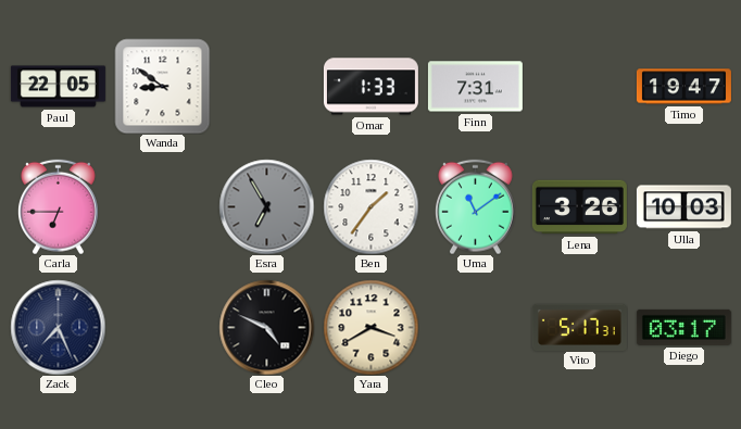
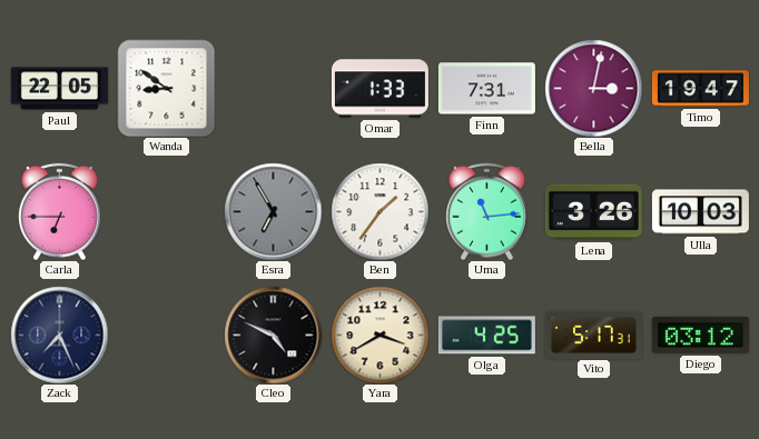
Bella: none -> 3:02 (593, 88)
Uma: 11:09 -> 11:14 (486, 211)
Olga: none -> 4:25 (486, 336)
Diego: 03:17 -> 03:12 (700, 335)
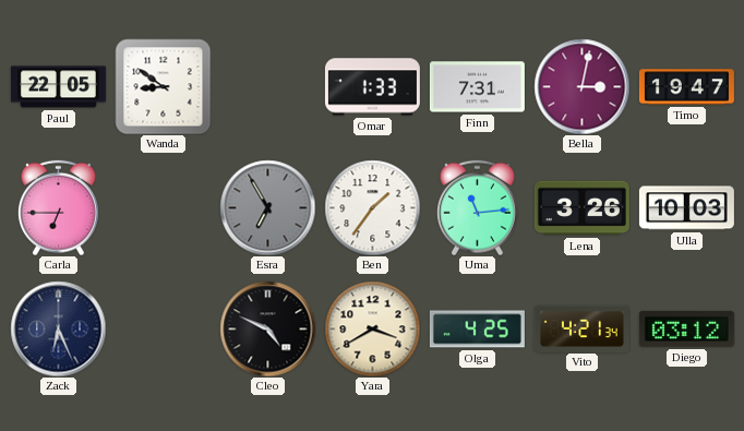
Zack: 7:26 -> 6:26 (58, 328)
Vito: 5:17 -> 4:21 (581, 328)
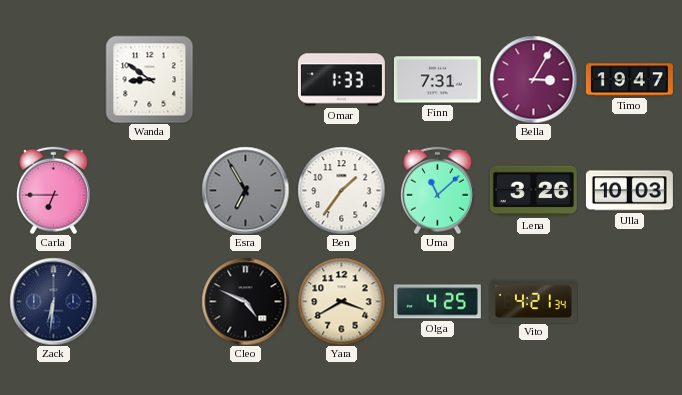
Paul: 22:05 -> none (58, 87)
Bella: 3:02 -> 3:05 (533, 79)
Uma: 11:14 -> 11:08 (437, 190)
Zack: 6:26 -> 6:31 (53, 301)
Diego: 03:12 -> none (686, 328)
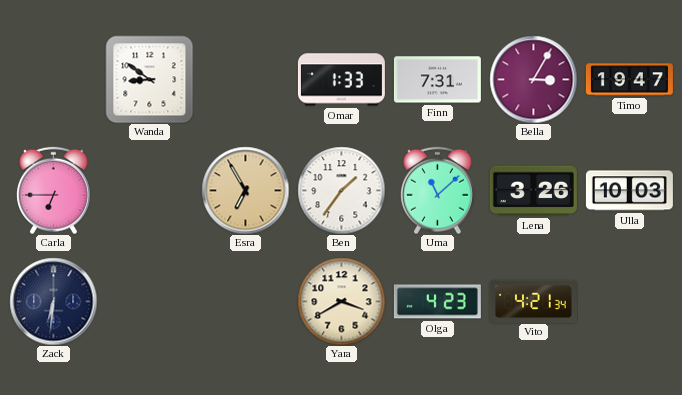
Esra dial: grey -> champagne (245, 190)
Cleo: 4:49 -> none (245, 301)
Olga: 4:25 -> 4:23 (437, 302)
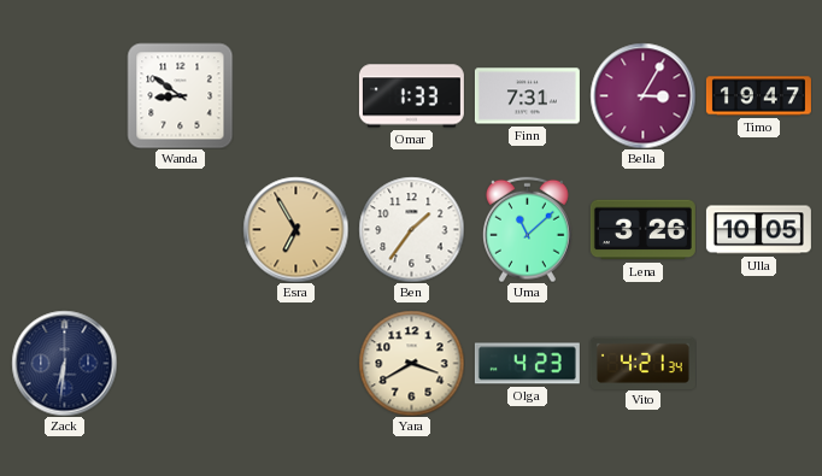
Carla: 6:45 -> none (53, 190)
Ulla: 10:03 -> 10:05 (758, 230)
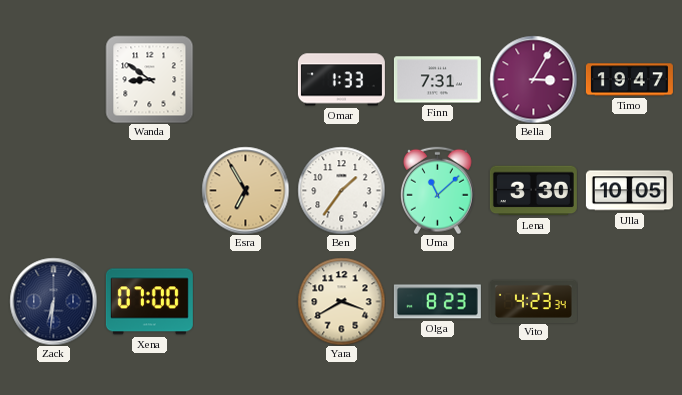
Lena: 3:26 -> 3:30 (533, 191)
Xena: none -> 07:00 (149, 302)
Olga: 4:23 -> 8:23 (437, 302)
Vito: 4:21 -> 4:23 (533, 301)
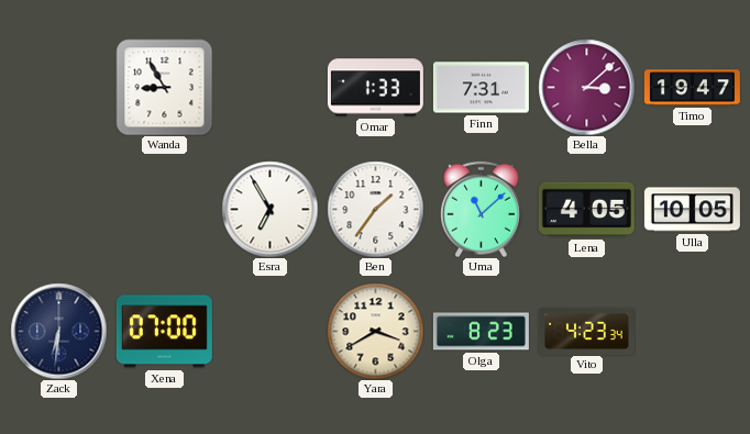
Wanda: 8:51 -> 8:55 (164, 87)
Bella: 3:05 -> 3:08 (586, 87)
Esra dial: champagne -> white (269, 209)
Lena: 3:30 -> 4:05 (586, 210)
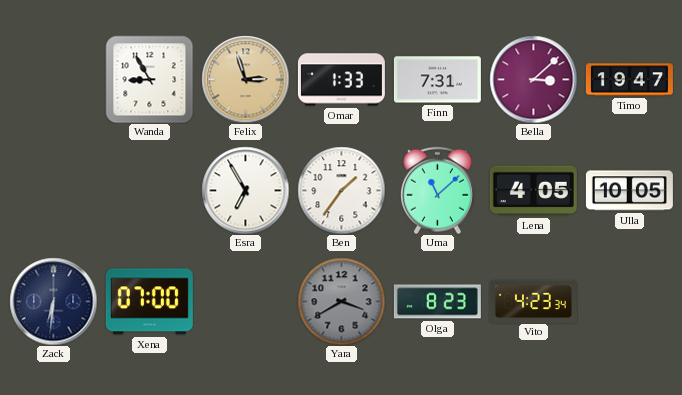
Felix: none -> 2:57 (245, 79)
Yara dial: cream -> grey (341, 301)
